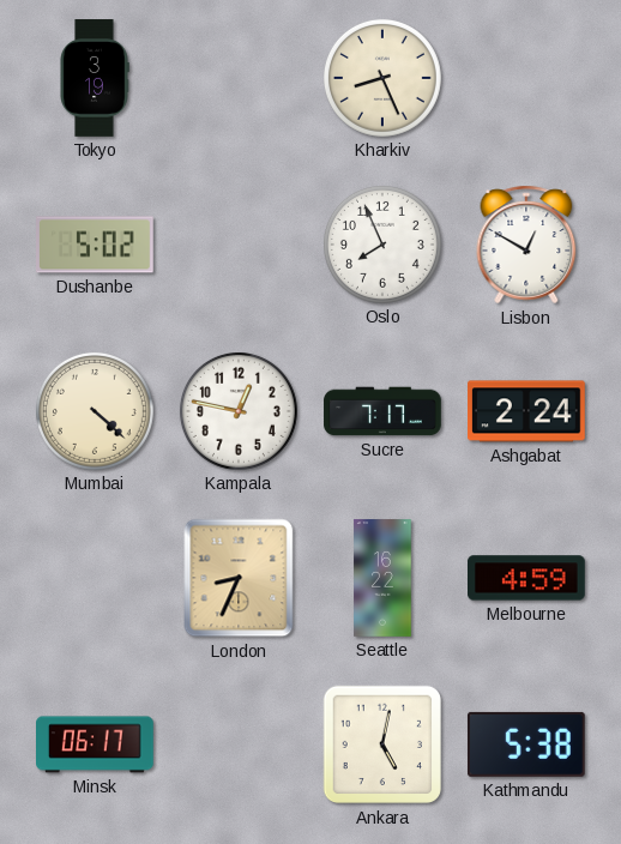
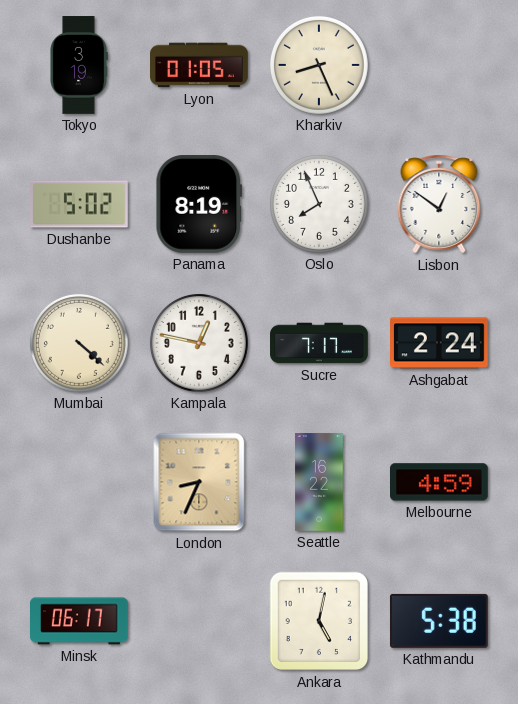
Lyon: none -> 01:05 (199, 65)
Panama: none -> 8:19 (199, 205)
Lisbon: 12:50 -> 12:51 (439, 204)
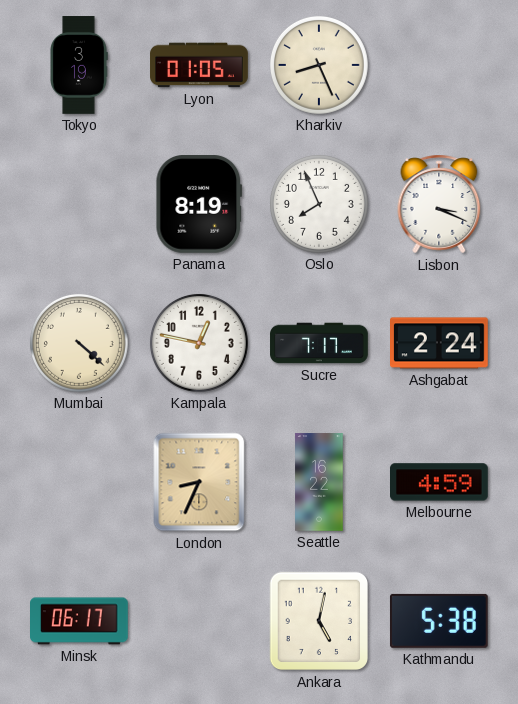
Dushanbe: 5:02 -> none (80, 204)
Lisbon: 12:51 -> 3:19 (439, 204)
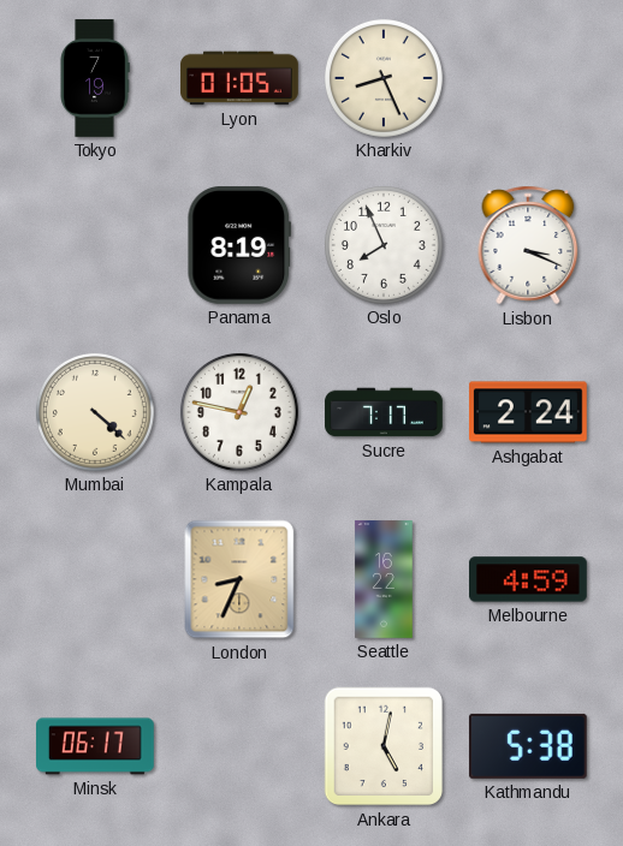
Tokyo: 3:19 -> 7:19 (95, 78)
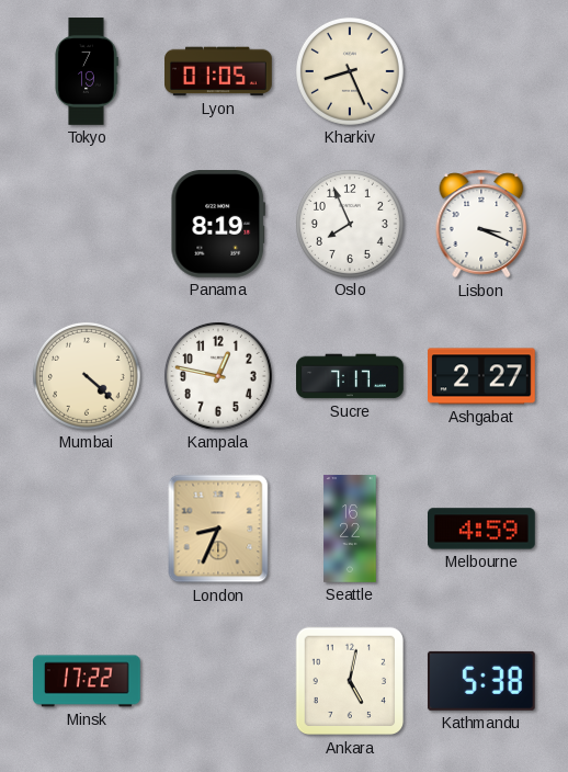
Ashgabat: 2:24 -> 2:27 (482, 376)
Minsk: 06:17 -> 17:22 (88, 681)
